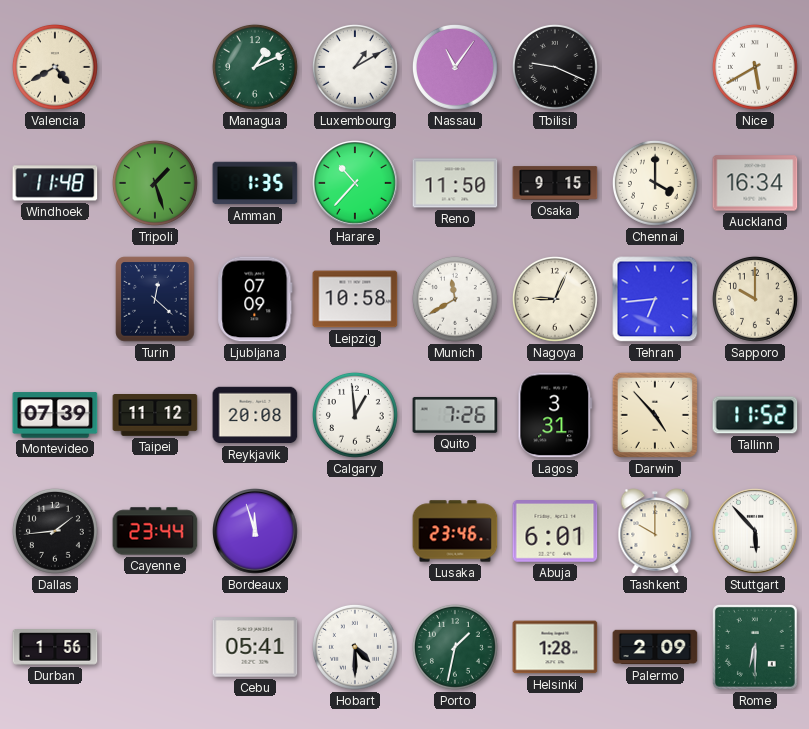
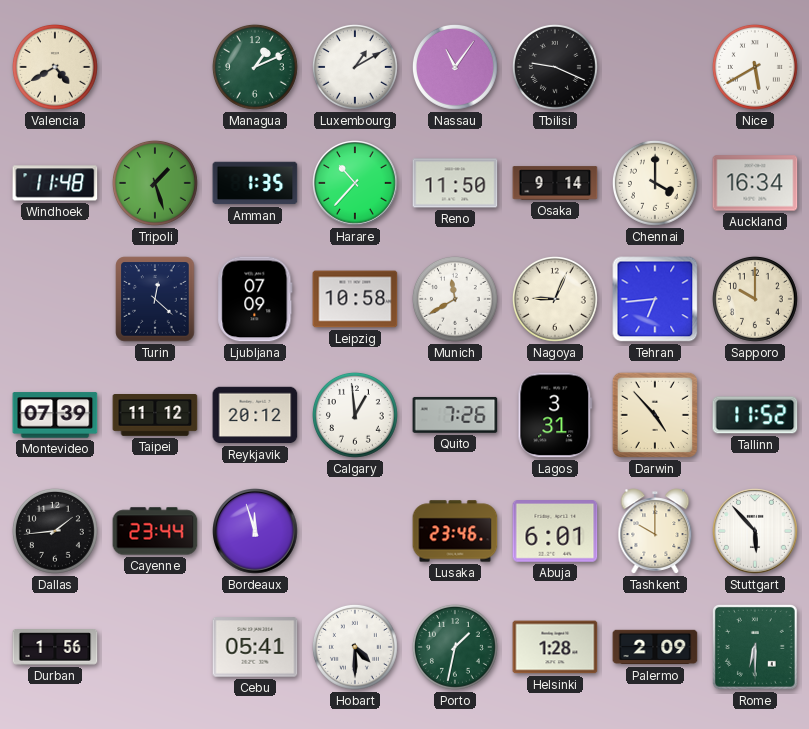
Osaka: 9:15 -> 9:14 (555, 183)
Reykjavik: 20:08 -> 20:12 (255, 415)
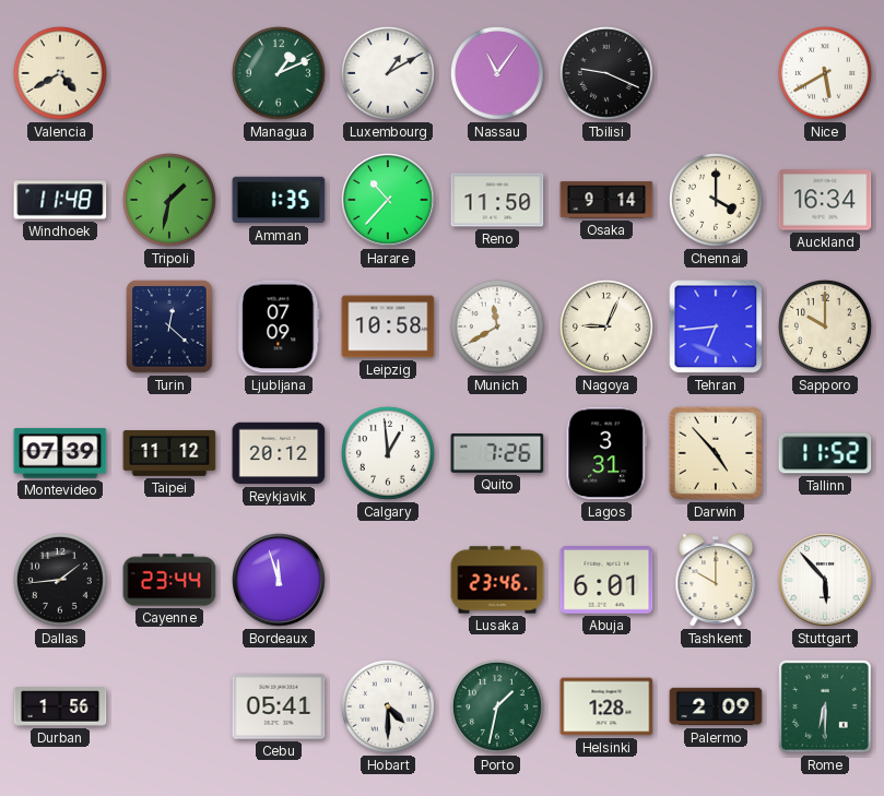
Tripoli: 1:27 -> 1:32 (169, 200)
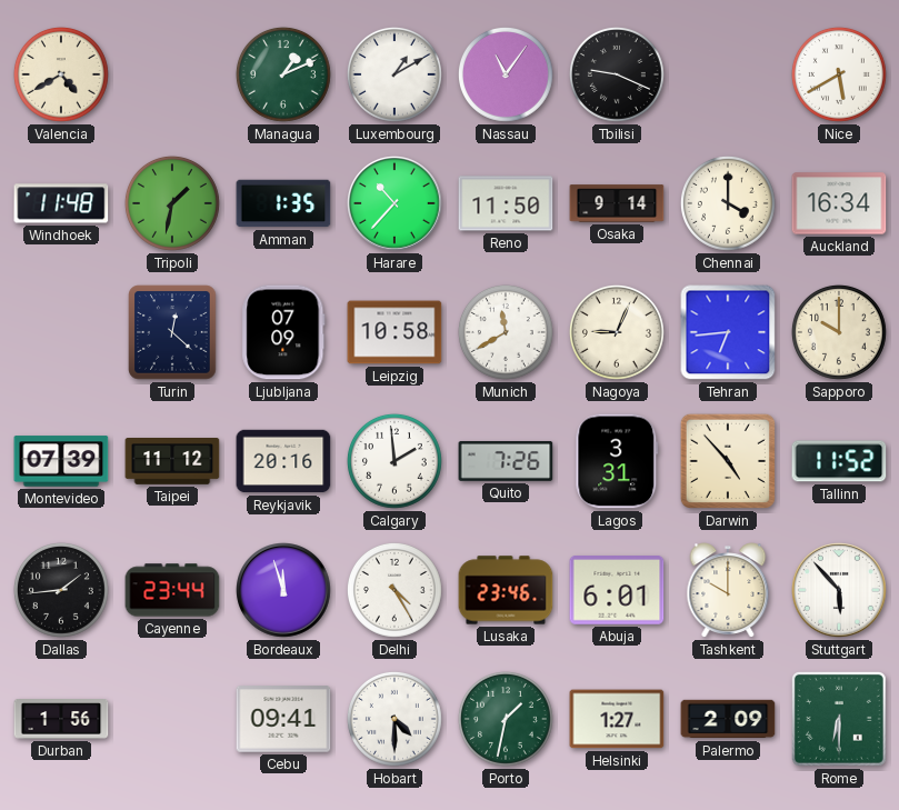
Reykjavik: 20:12 -> 20:16 (283, 461)
Calgary: 12:59 -> 1:59 (394, 461)
Delhi: none -> 4:25 (394, 590)
Cebu: 05:41 -> 09:41 (283, 719)
Helsinki: 1:28 -> 1:27 (617, 719)
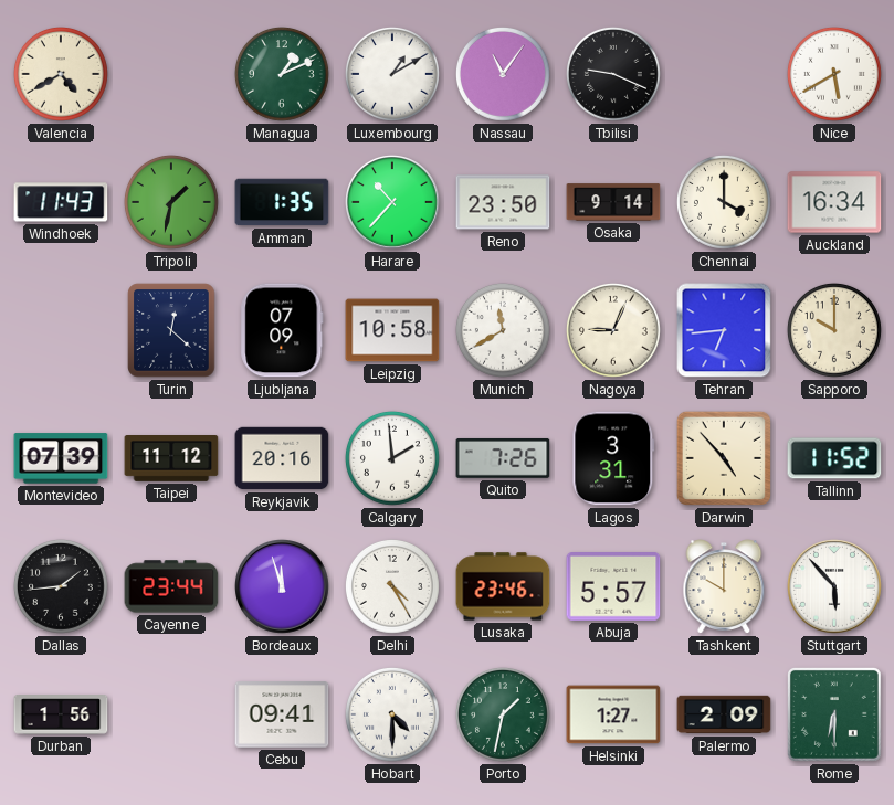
Windhoek: 11:48 -> 11:43 (61, 202)
Reno: 11:50 -> 23:50 (503, 202)
Abuja: 6:01 -> 5:57 (613, 587)
